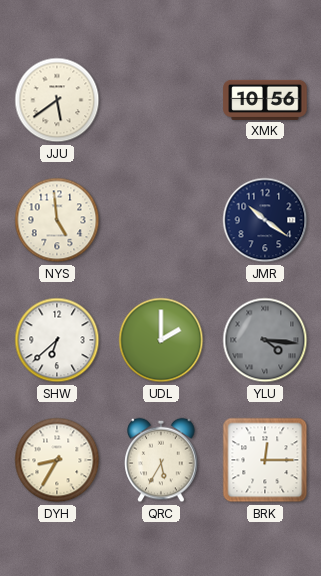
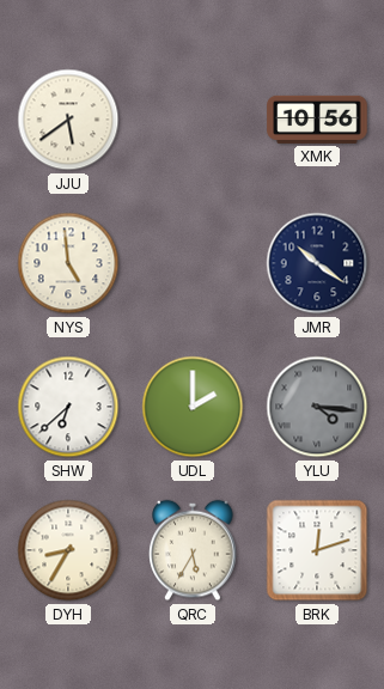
BRK: 12:15 -> 12:12 (317, 550)
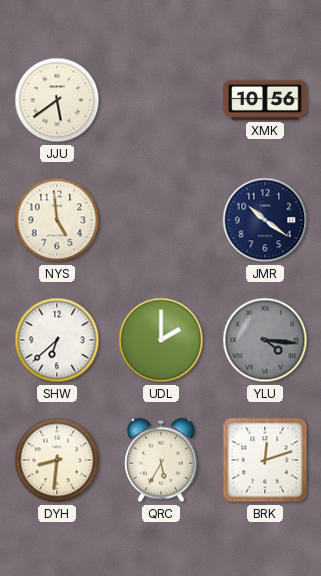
DYH: 8:35 -> 8:31 (57, 460)
